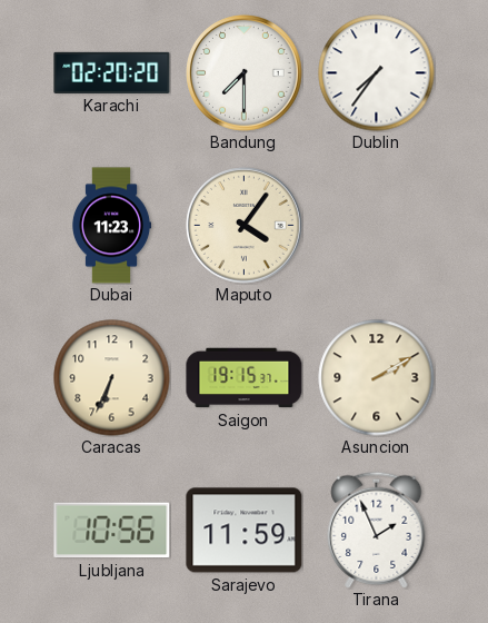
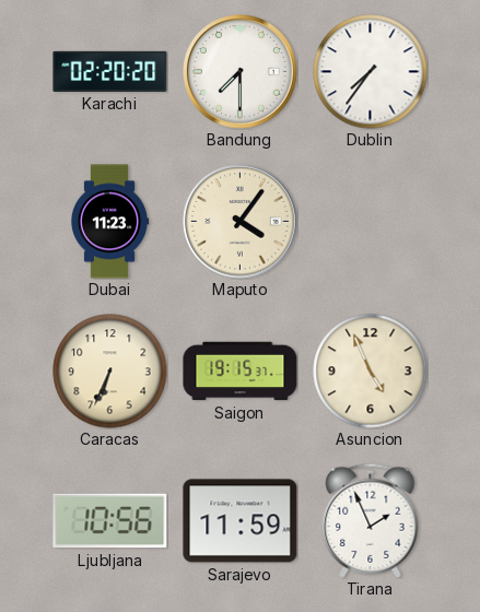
Asuncion: 2:10 -> 4:56 (371, 372)
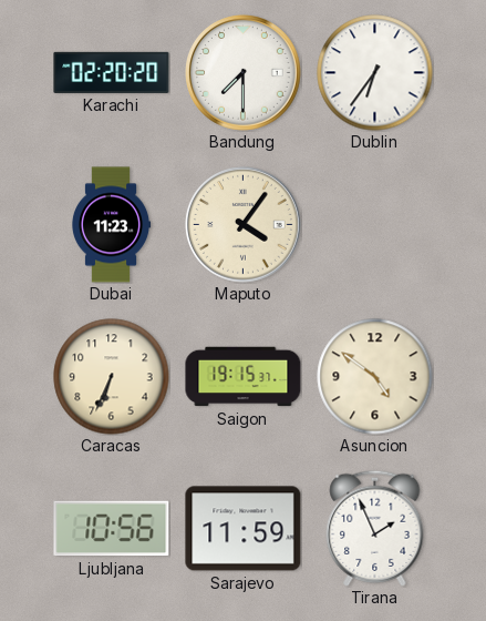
Dublin: 7:36 -> 6:36 (375, 73)
Asuncion: 4:56 -> 4:51 (375, 377)
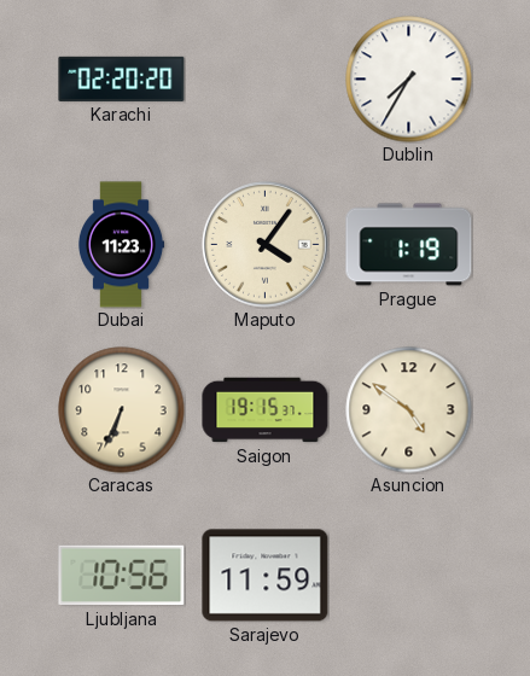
Bandung: 7:30 -> none (244, 73)
Dublin: 6:36 -> 7:35 (409, 80)
Prague: none -> 1:19 (409, 245)
Tirana: 1:56 -> none (375, 528)
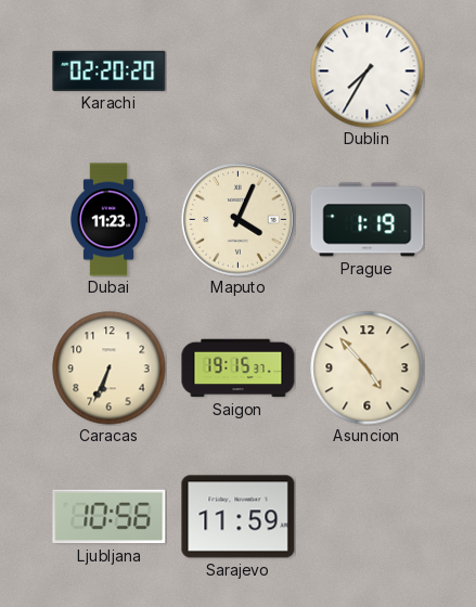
Maputo: 4:06 -> 4:04 (239, 220)
Asuncion: 4:51 -> 4:53 (368, 369)
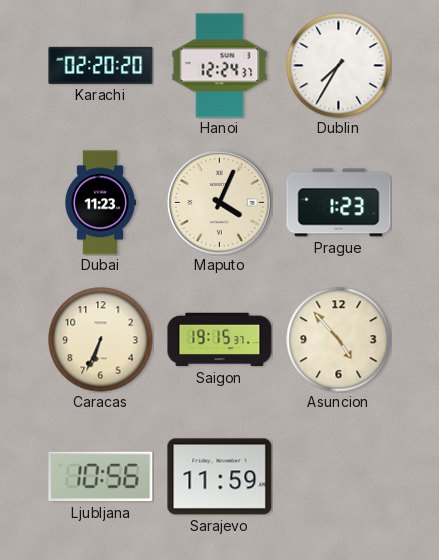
Hanoi: none -> 12:24 (220, 66)
Prague: 1:19 -> 1:23 (339, 203)
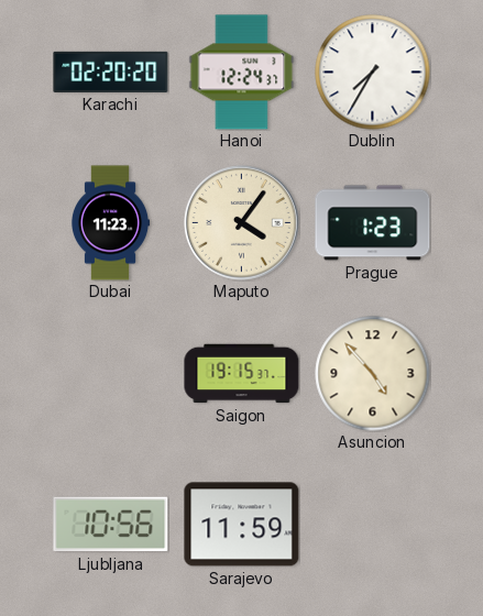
Maputo: 4:04 -> 4:06 (242, 223)
Caracas: 6:34 -> none (101, 340)
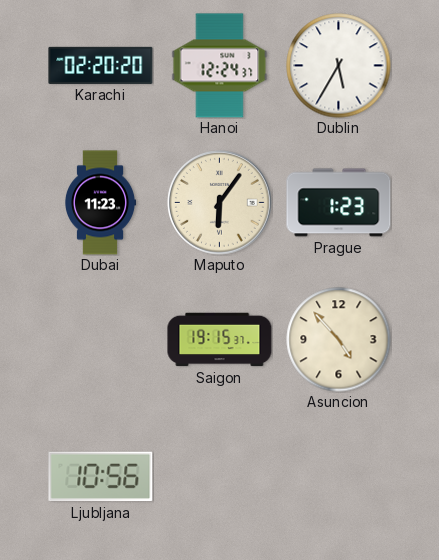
Dublin: 7:35 -> 5:35 (339, 66)
Maputo: 4:06 -> 6:06 (220, 203)
Sarajevo: 11:59 -> none (242, 525)
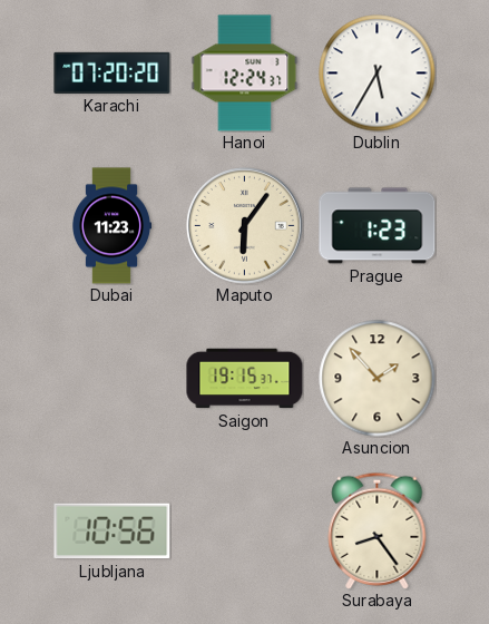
Karachi: 02:20 -> 07:20 (113, 72)
Asuncion: 4:53 -> 1:53 (378, 379)
Surabaya: none -> 8:24 (378, 530)
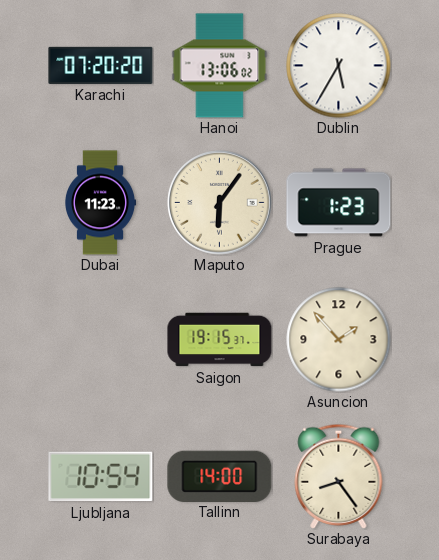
Hanoi: 12:24 -> 13:06 (220, 66)
Ljubljana: 10:56 -> 10:54 (101, 477)
Tallinn: none -> 14:00 (220, 476)
